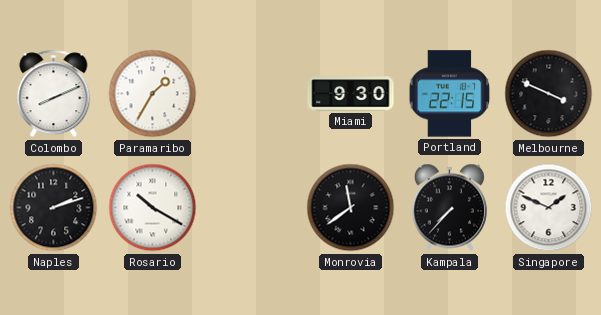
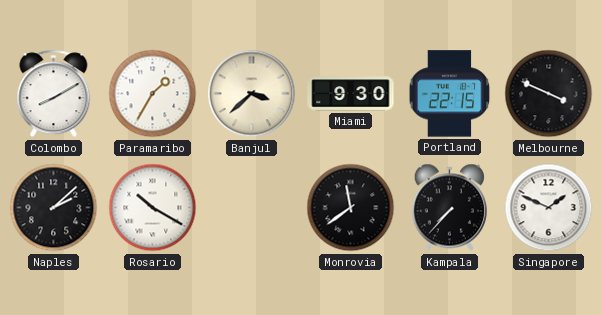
Colombo: 8:11 -> 8:10 (54, 94)
Banjul: none -> 3:38 (252, 94)
Naples: 2:12 -> 2:08 (54, 208)
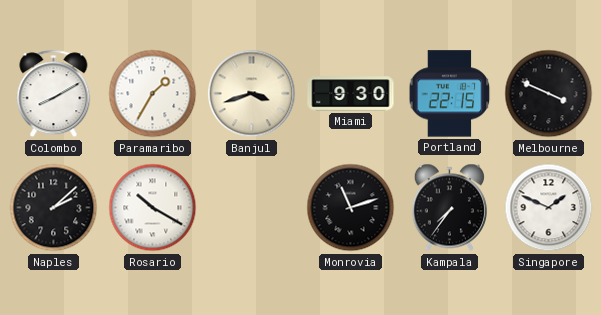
Banjul: 3:38 -> 3:42 (252, 94)
Monrovia: 11:39 -> 11:12 (351, 208)
Kampala: 7:37 -> 7:36 (449, 208)
